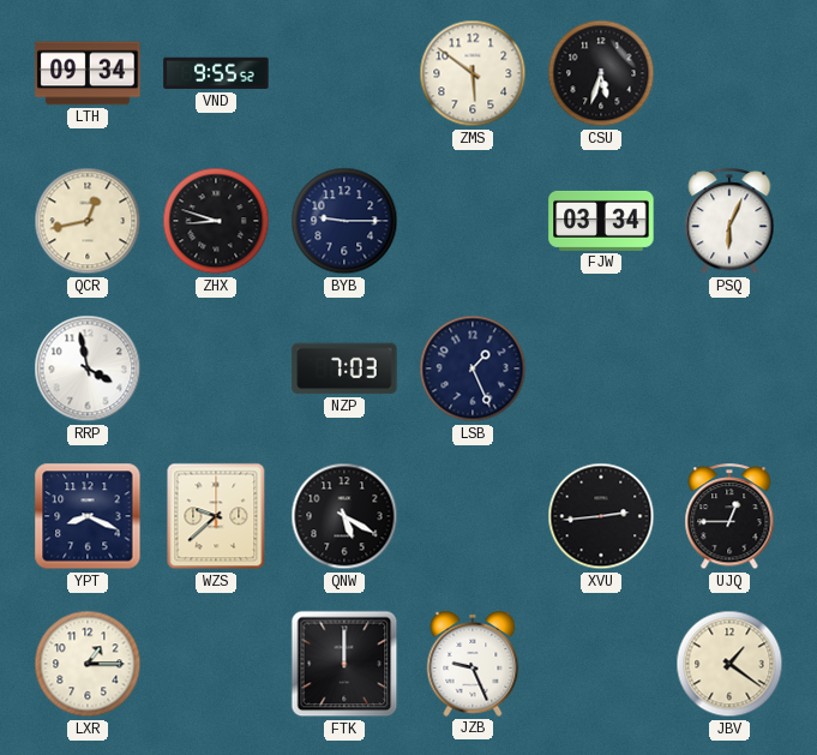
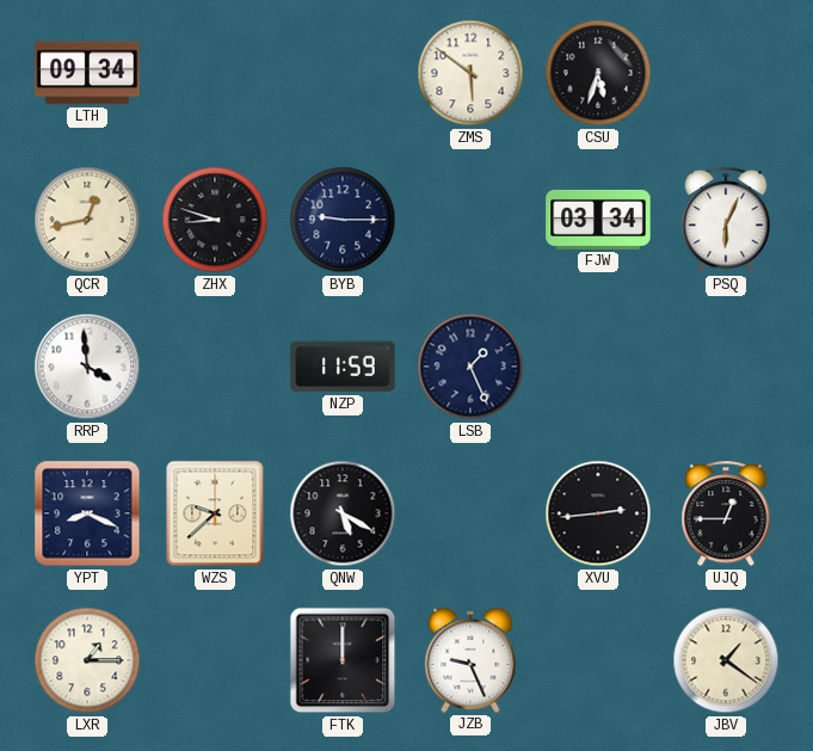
VND: 9:55 -> none (216, 73)
RRP: 3:58 -> 3:59 (87, 367)
NZP: 7:03 -> 11:59 (343, 367)
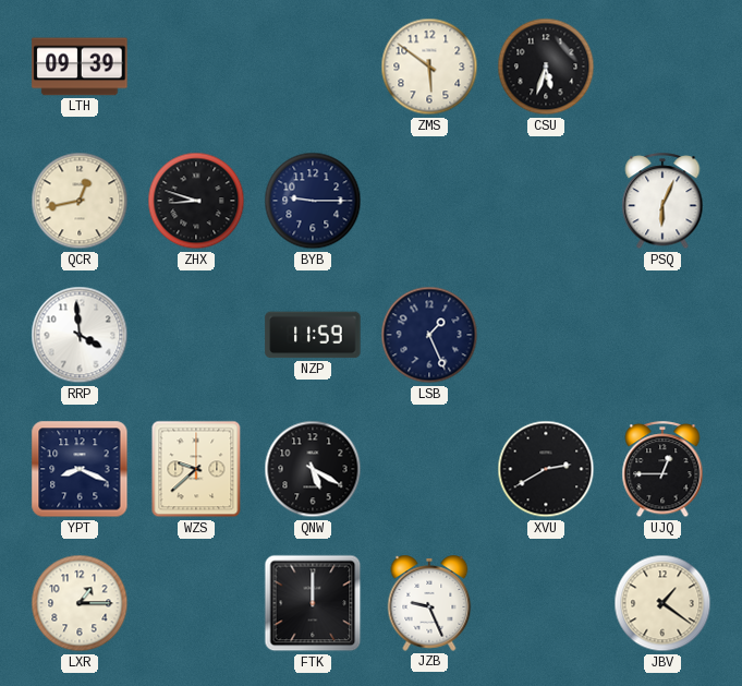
LTH: 09:34 -> 09:39 (80, 67)
FJW: 03:34 -> none (598, 220)
XVU: 2:44 -> 2:40 (546, 469)
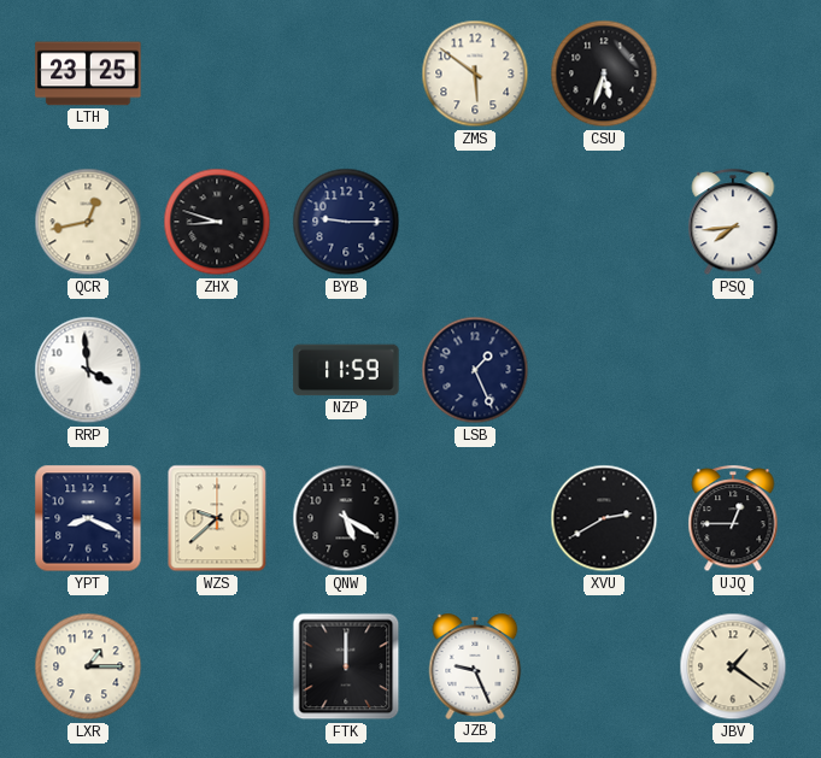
LTH: 09:39 -> 23:25 (88, 74)
PSQ: 6:04 -> 7:44 (733, 223)
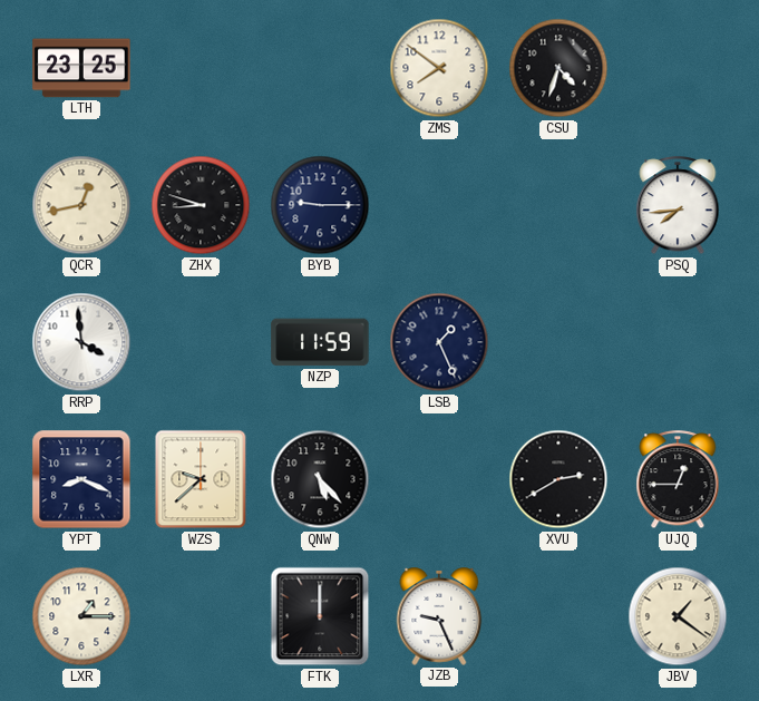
ZMS: 5:51 -> 7:51 (439, 68)
CSU: 5:33 -> 4:33 (558, 68)
QNW: 5:20 -> 5:23 (320, 479)
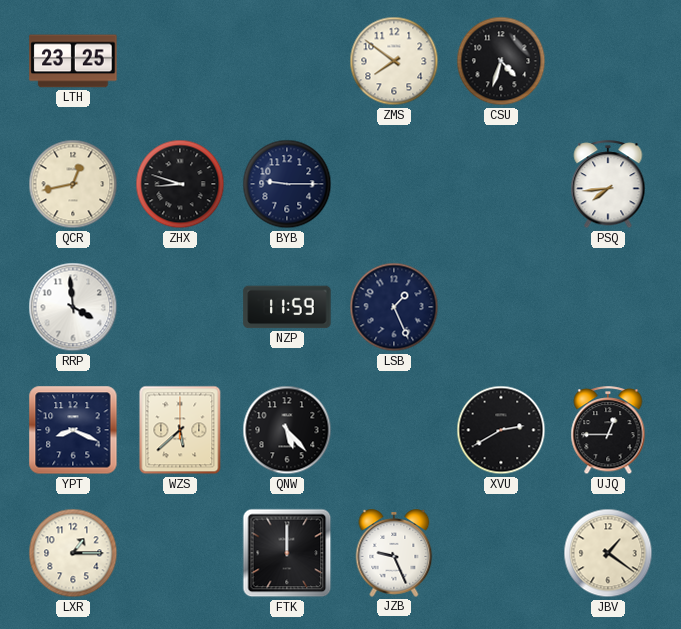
WZS: 9:38 -> 5:38 (180, 430)
